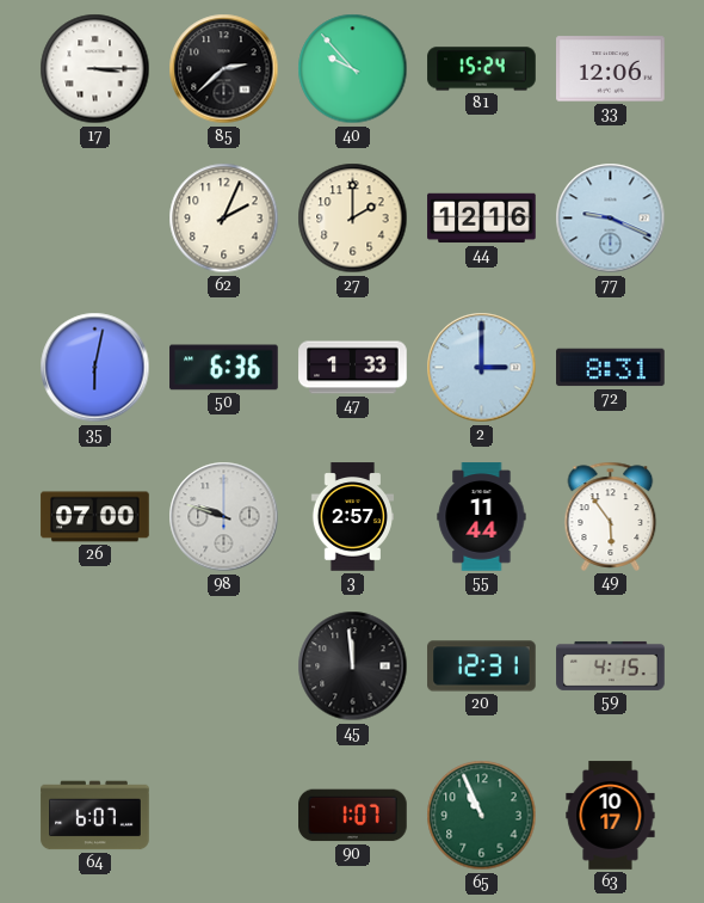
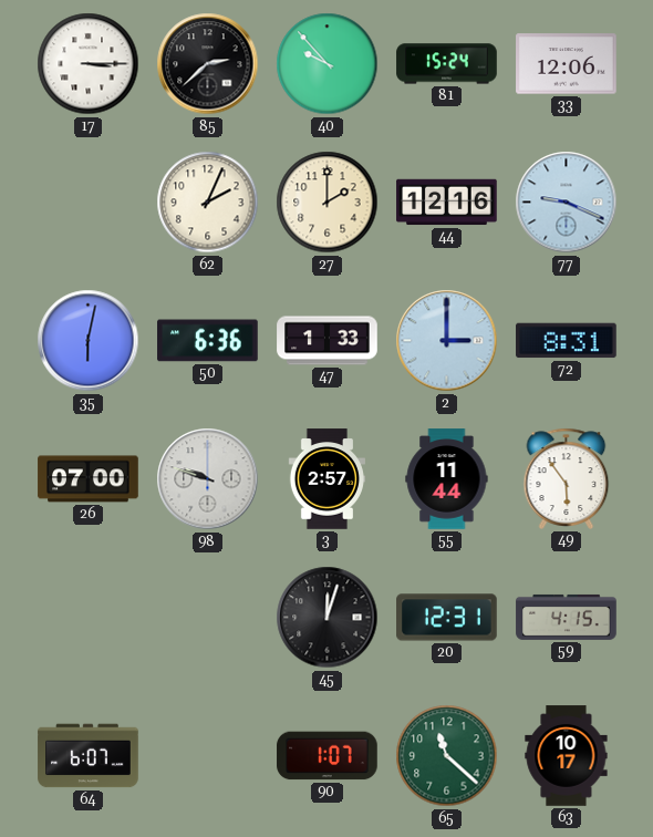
45: 11:59 -> 12:03 (328, 618)
65: 10:56 -> 11:22 (447, 756)
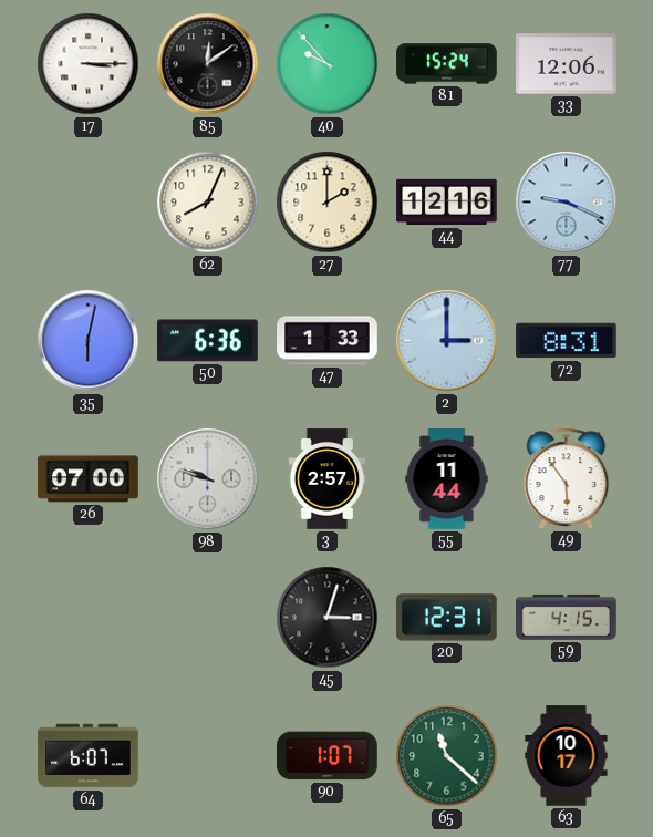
85: 2:38 -> 12:09 (208, 64)
62: 2:04 -> 8:04 (208, 203)
45: 12:03 -> 3:03 (328, 618)
